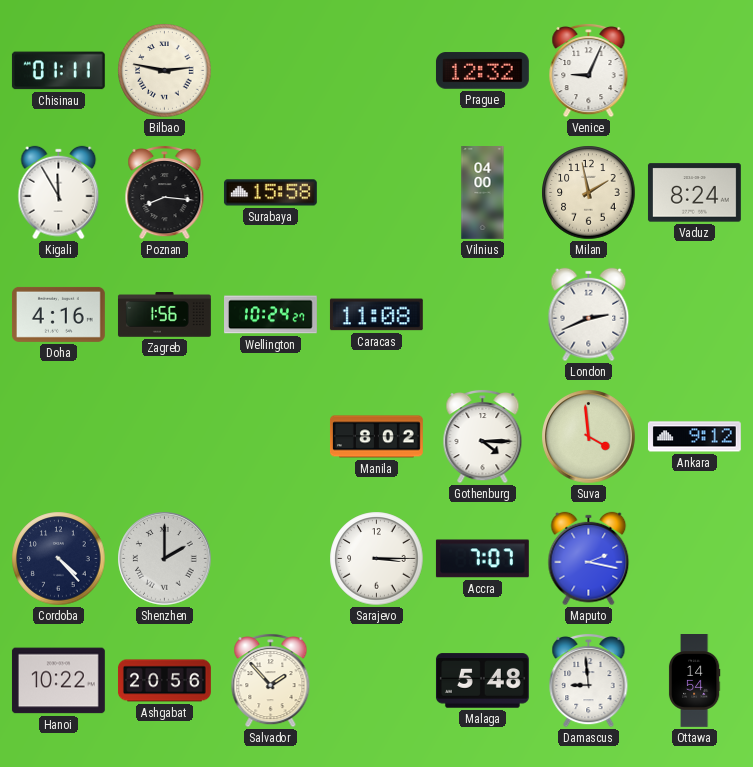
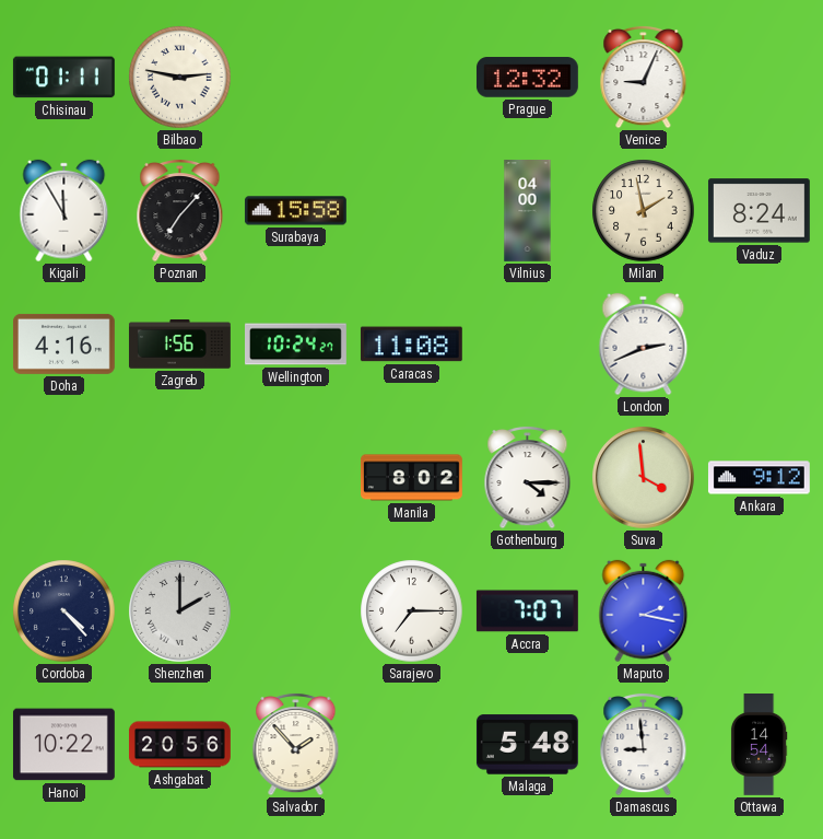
Poznan: 8:16 -> 7:07 (180, 210)
Sarajevo: 3:15 -> 7:15 (412, 611)
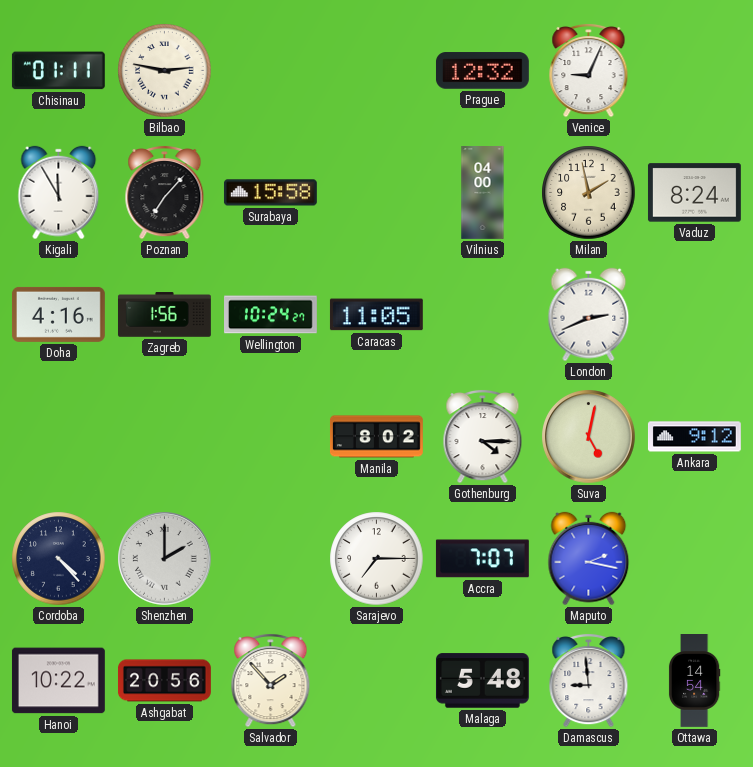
Caracas: 11:08 -> 11:05 (376, 315)
Suva: 3:59 -> 5:02 (589, 437)
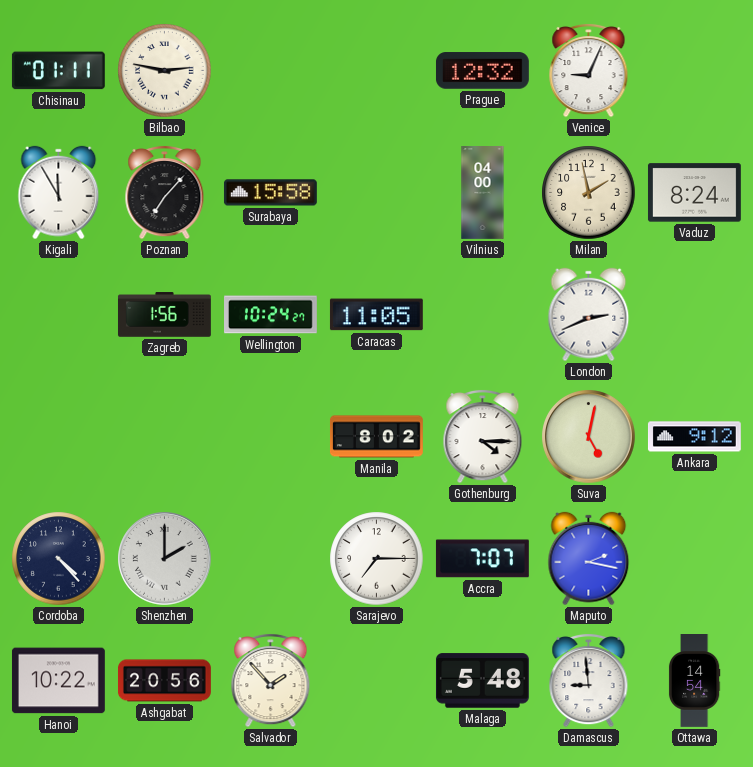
Doha: 4:16 -> none (58, 314)
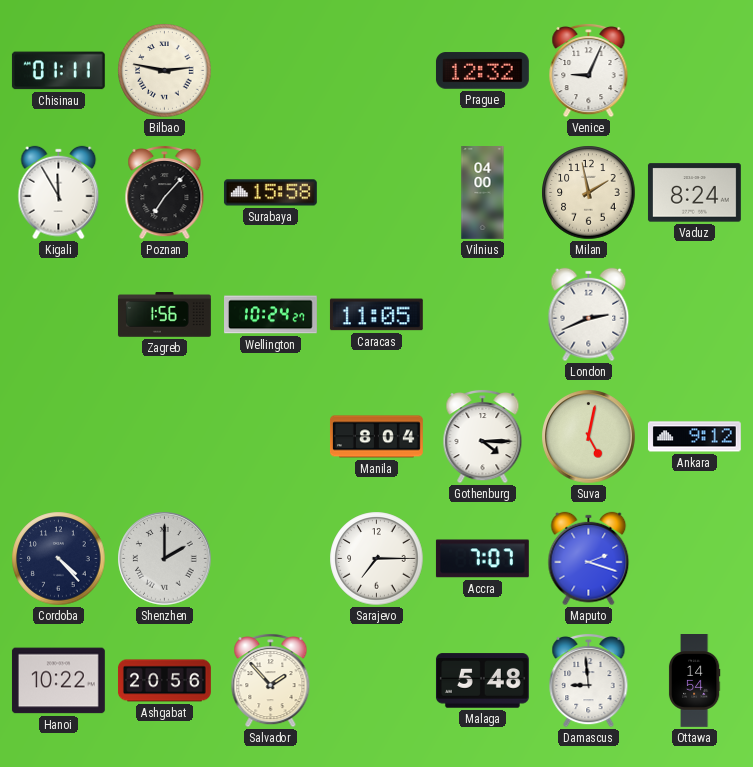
Manila: 8:02 -> 8:04 (376, 437)
Maputo: 2:17 -> 2:18 (589, 559)
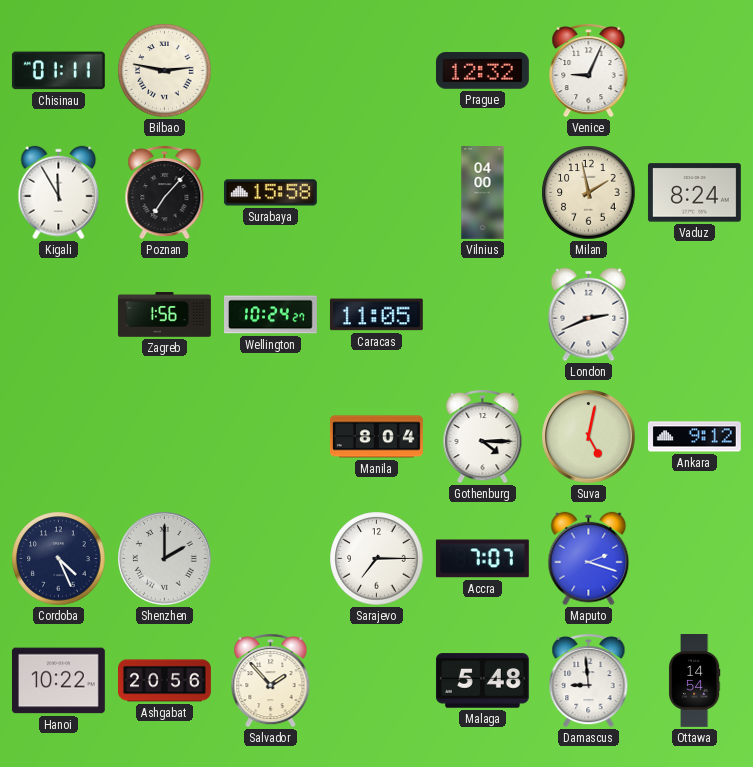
Cordoba: 4:23 -> 4:26 (59, 559)
